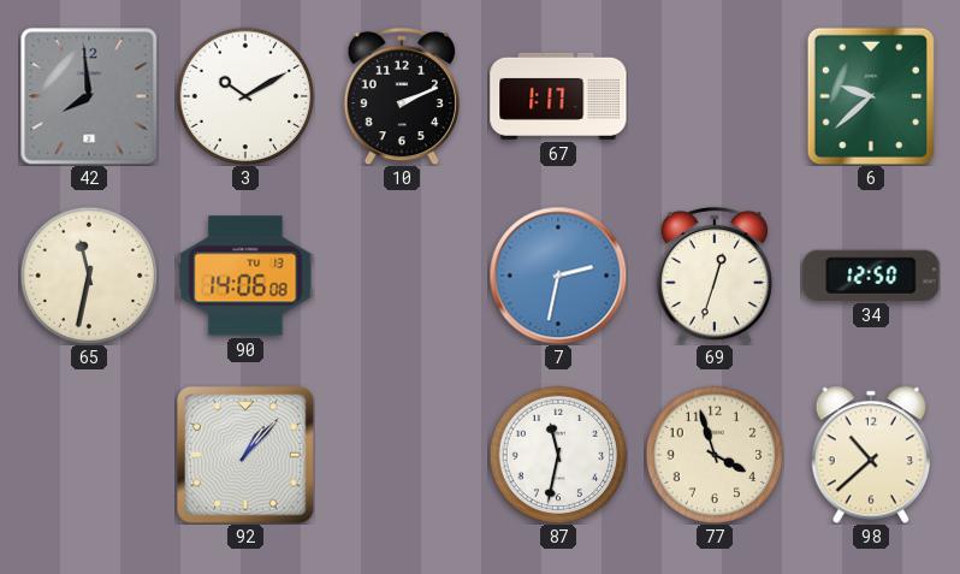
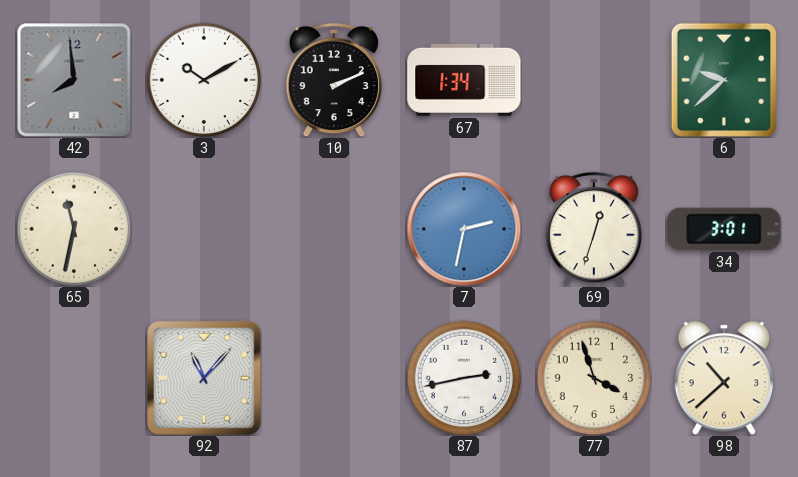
67: 1:17 -> 1:34 (464, 80)
90: 14:06 -> none (245, 276)
34: 12:50 -> 3:01 (724, 229)
92: 1:07 -> 11:07 (204, 378)
87: 11:32 -> 2:43 (464, 378)
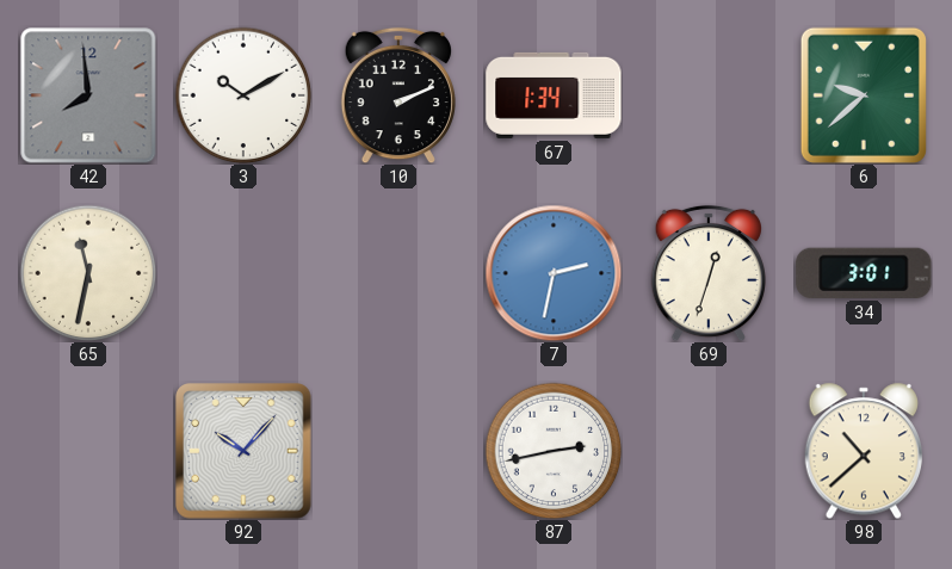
92: 11:07 -> 10:07 (243, 451)
77: 3:57 -> none (594, 378)
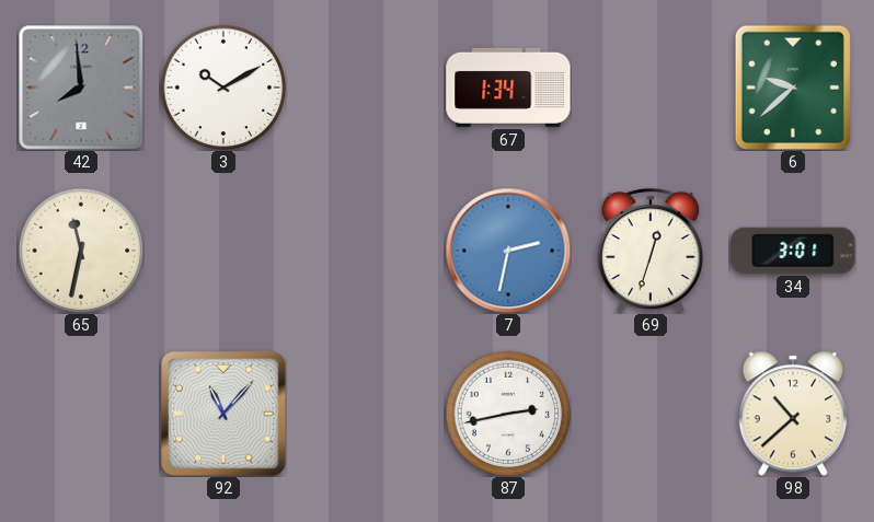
10: 2:11 -> none (398, 95)
92: 10:07 -> 11:07 (223, 414)
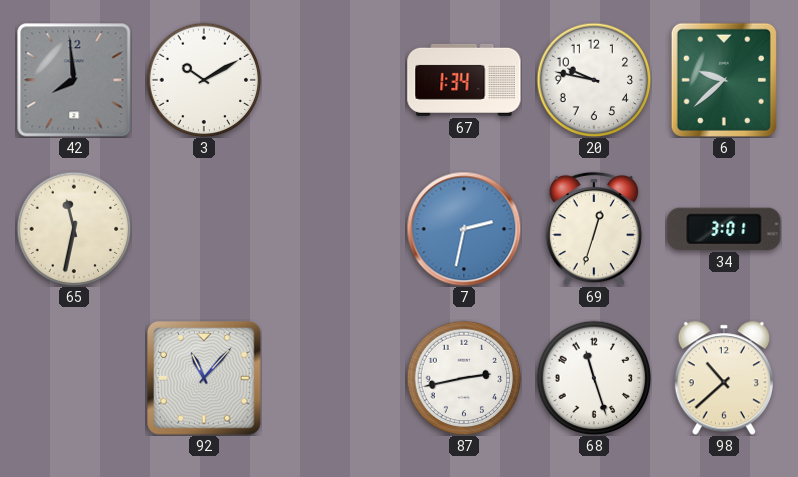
20: none -> 9:47 (594, 80)
68: none -> 11:27 (594, 378)
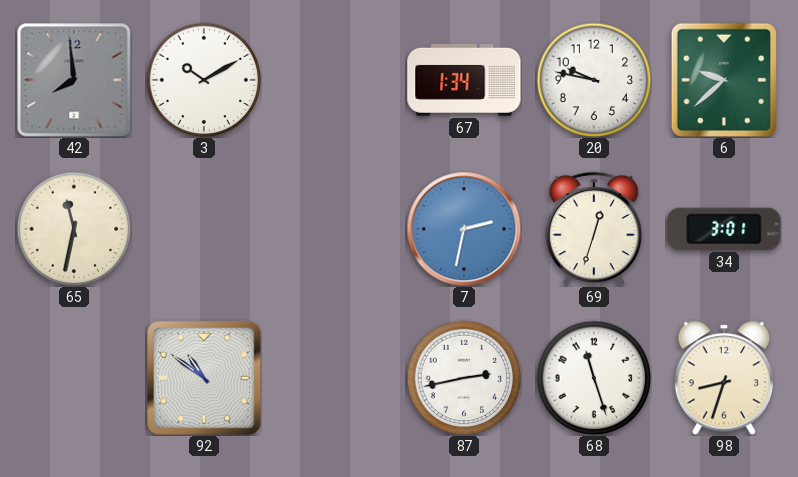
92: 11:07 -> 10:51 (204, 378)
98: 10:38 -> 8:33 (723, 378)
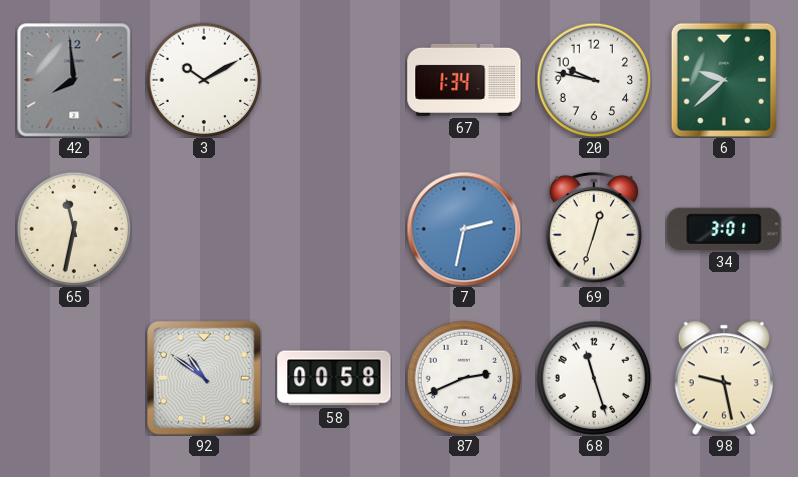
58: none -> 00:58 (334, 378)
87: 2:43 -> 2:41 (464, 378)
98: 8:33 -> 9:28 (723, 378)
